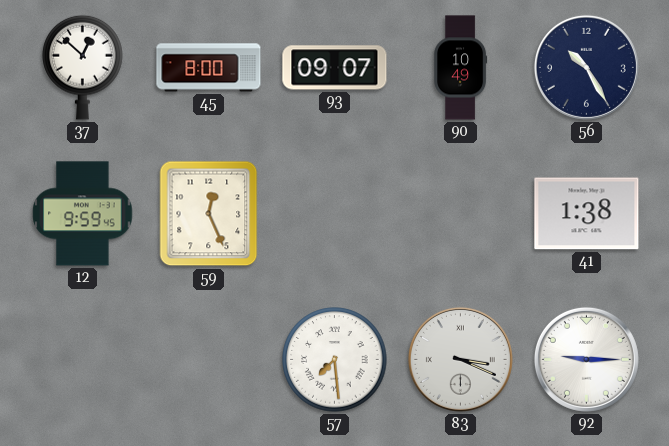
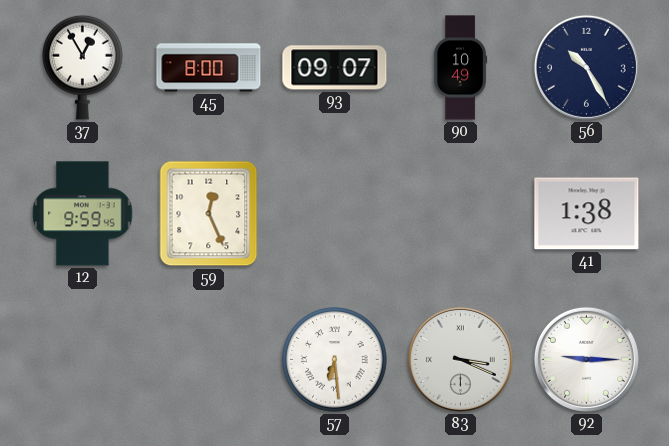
37: 12:52 -> 12:55 (83, 67)
57: 7:29 -> 6:29 (335, 360)
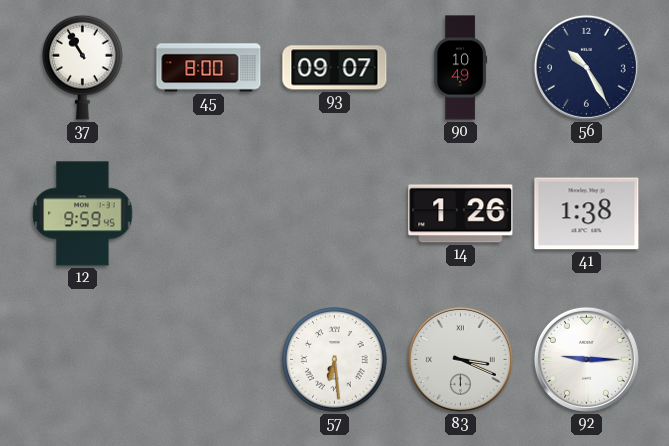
37: 12:55 -> 10:55 (83, 67)
59: 12:26 -> none (209, 214)
14: none -> 1:26 (461, 214)
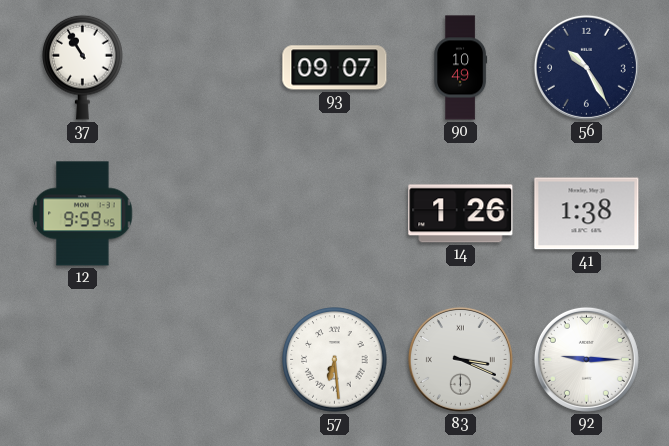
45: 8:00 -> none (209, 68)
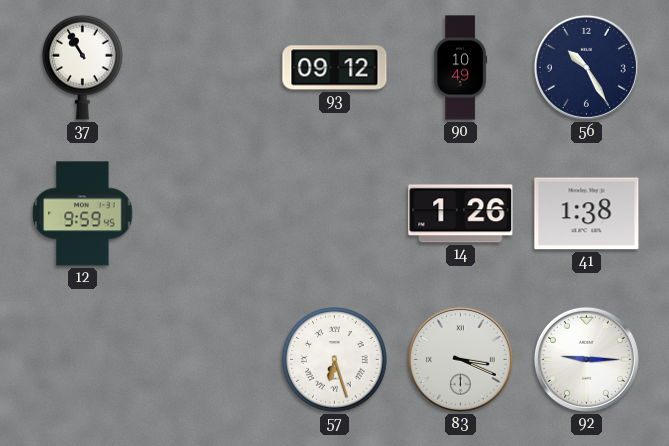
93: 09:07 -> 09:12 (335, 68)
57: 6:29 -> 6:27 (335, 360)
